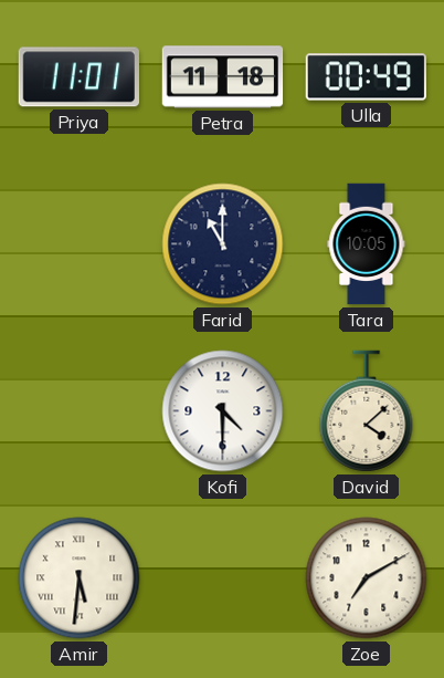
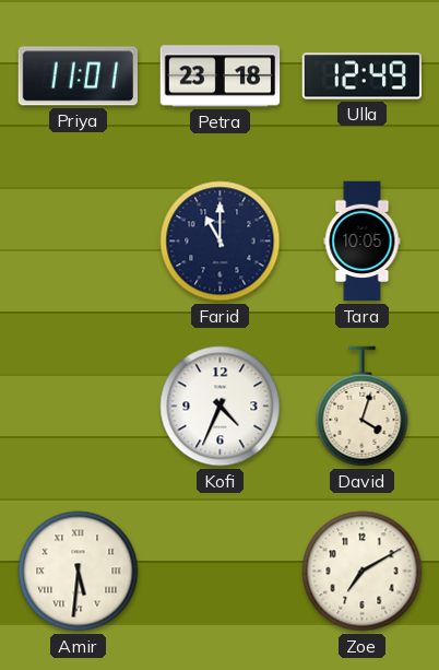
Petra: 11:18 -> 23:18 (221, 77)
Ulla: 00:49 -> 12:49 (363, 77)
Kofi: 4:30 -> 4:34 (221, 407)
David: 4:08 -> 4:03 (363, 407)
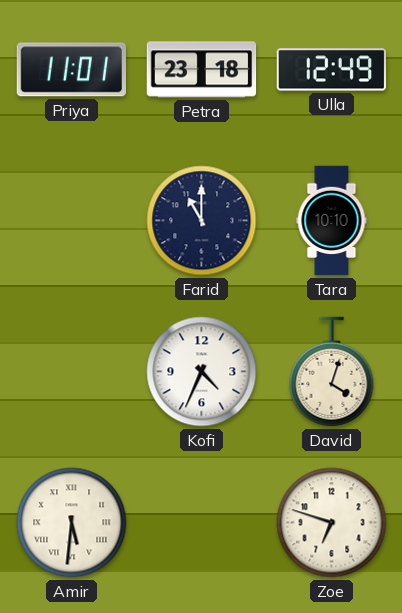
Tara: 10:05 -> 10:10 (332, 221)
Zoe: 7:10 -> 6:48 (332, 523)
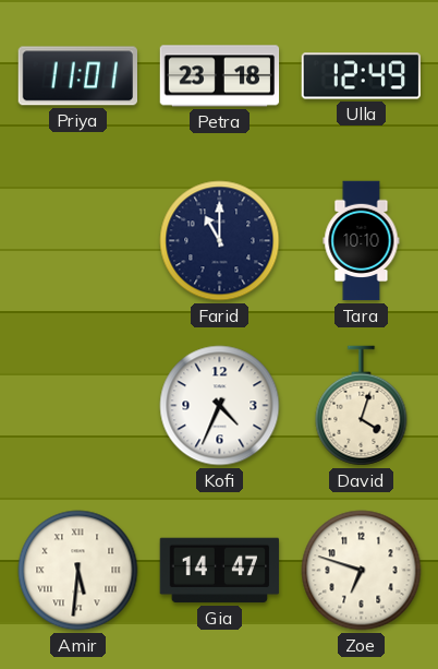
Gia: none -> 14:47 (220, 571)
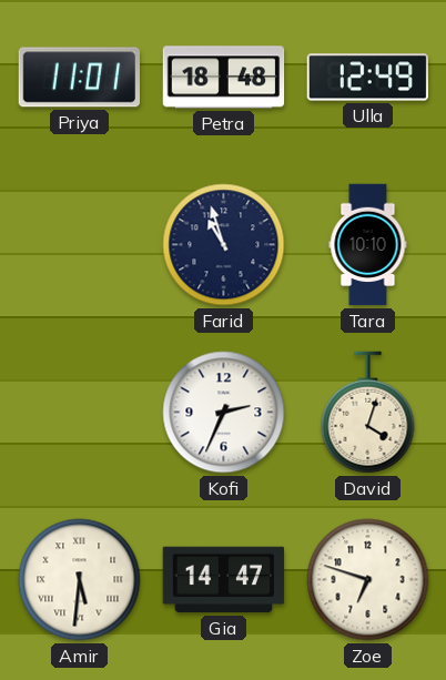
Petra: 23:18 -> 18:48 (224, 78)
Farid: 11:00 -> 10:57 (224, 245)
Kofi: 4:34 -> 2:34 (224, 413)
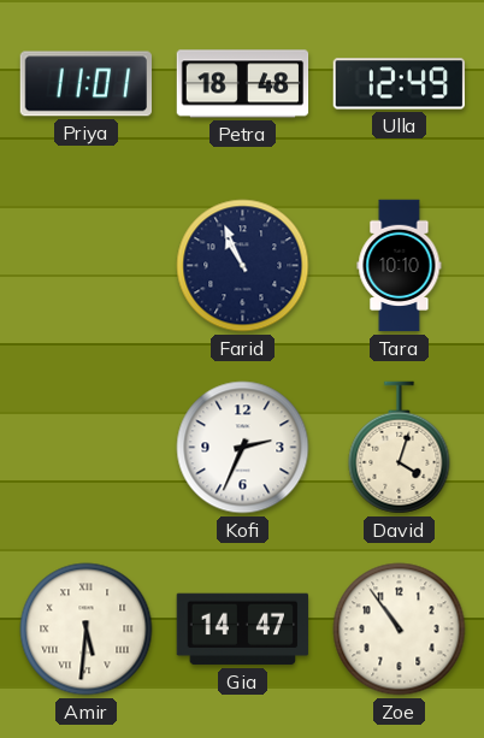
Farid: 10:57 -> 10:56 (243, 266)
Zoe: 6:48 -> 10:54 (400, 630)
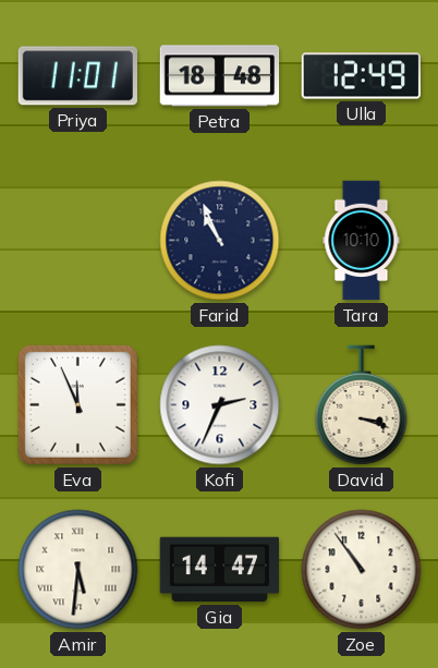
Eva: none -> 11:56 (77, 404)
David: 4:03 -> 3:18 (362, 405)
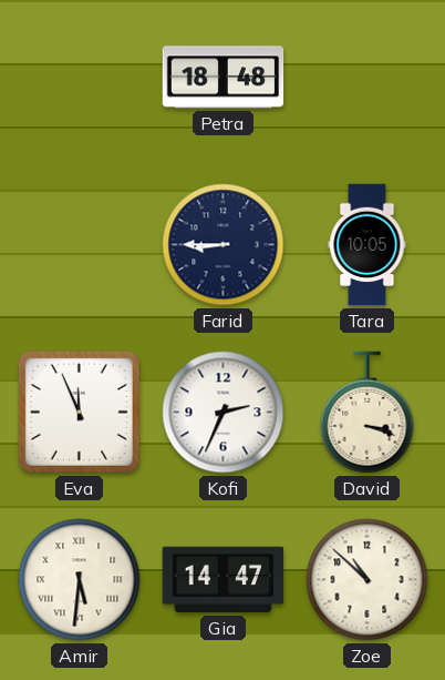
Priya: 11:01 -> none (78, 76)
Ulla: 12:49 -> none (362, 76)
Farid: 10:56 -> 8:45 (224, 245)
Tara: 10:10 -> 10:05 (368, 245)
Zoe: 10:54 -> 10:52 (368, 580)
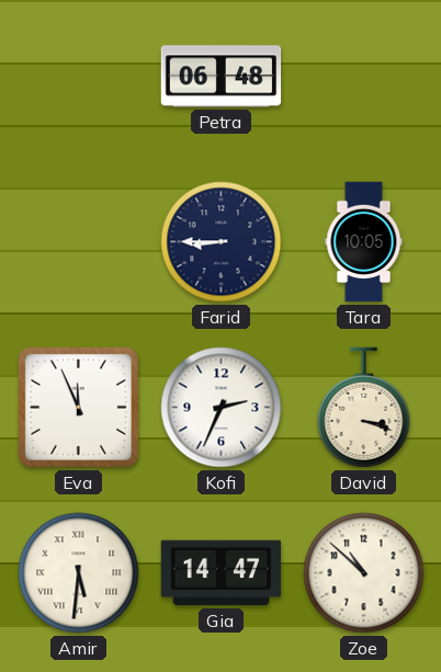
Petra: 18:48 -> 06:48 (222, 77)
